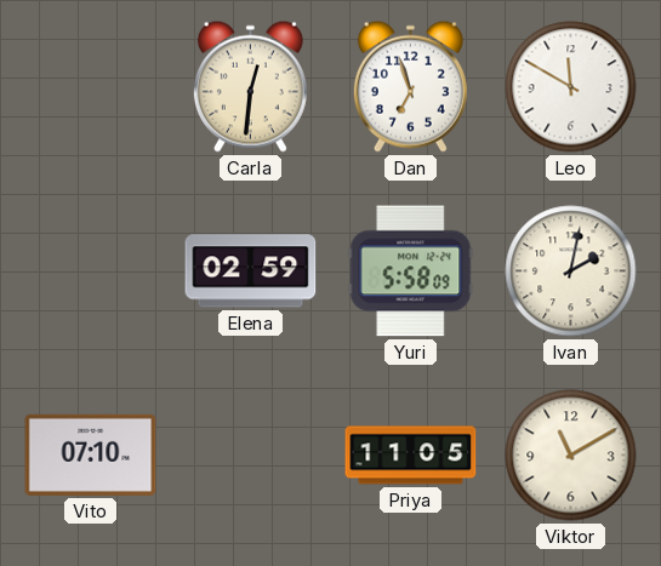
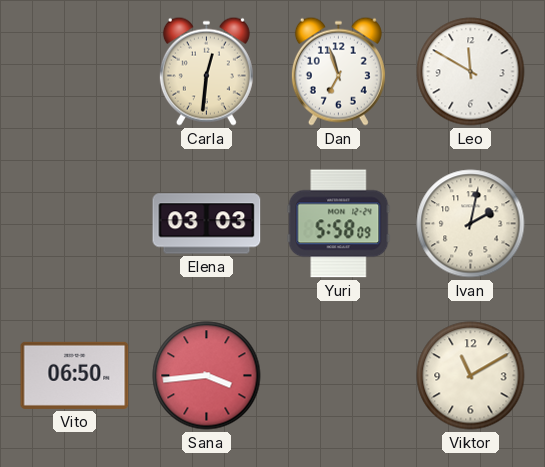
Elena: 02:59 -> 03:03 (207, 224)
Vito: 07:10 -> 06:50 (75, 375)
Sana: none -> 3:44 (207, 376)
Priya: 11:05 -> none (411, 456)
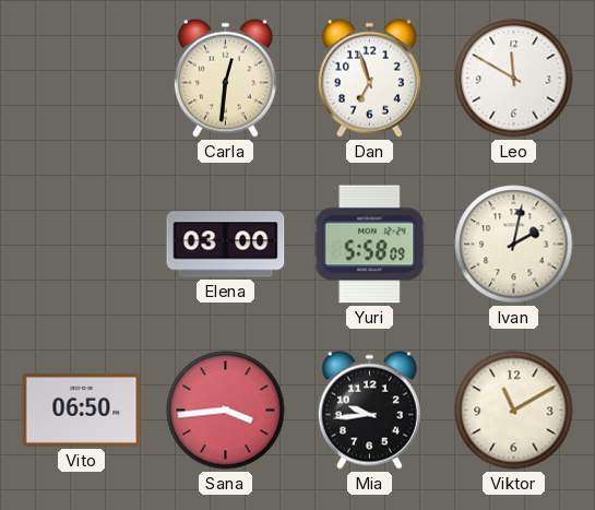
Elena: 03:03 -> 03:00 (226, 245)
Mia: none -> 9:44 (369, 410)
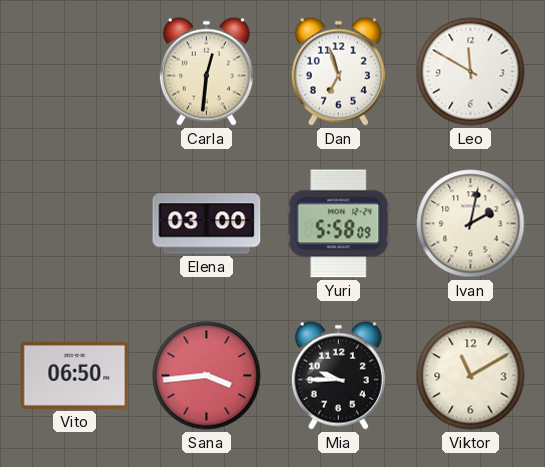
Mia: 9:44 -> 9:45 (338, 375)
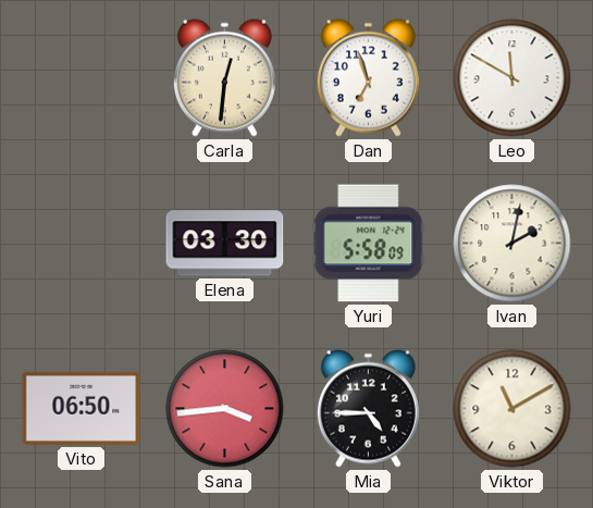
Elena: 03:00 -> 03:30 (225, 244)
Mia: 9:45 -> 4:45 (368, 408)
